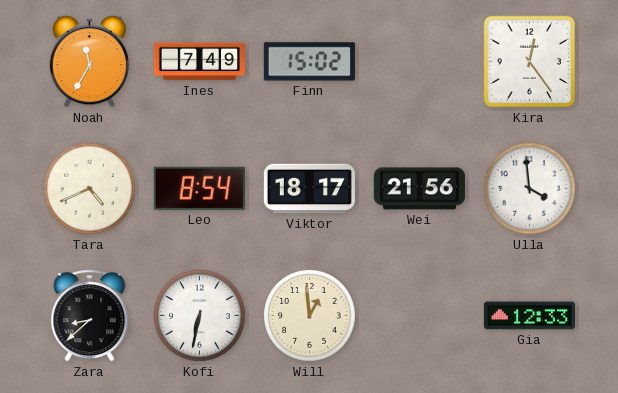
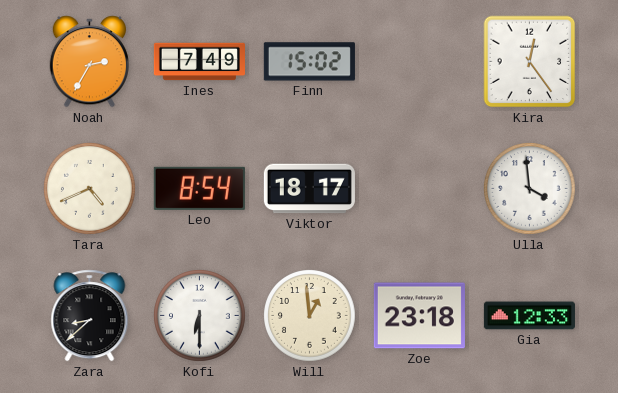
Noah: 11:35 -> 2:35 (89, 62)
Wei: 21:56 -> none (419, 189)
Kofi: 6:32 -> 6:30 (200, 316)
Zoe: none -> 23:18 (419, 316)
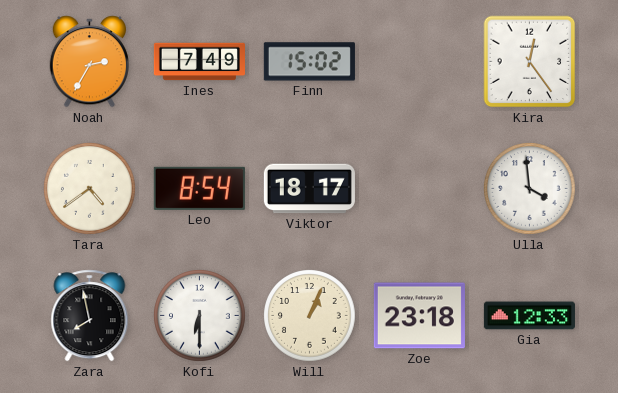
Tara: 4:41 -> 4:39 (90, 189)
Zara: 8:38 -> 7:58 (90, 316)
Will: 12:59 -> 1:04 (310, 316)
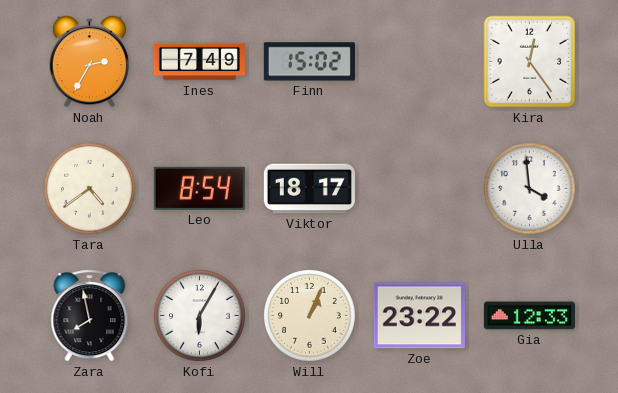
Kofi: 6:30 -> 6:05 (200, 316)
Zoe: 23:18 -> 23:22 (419, 316)
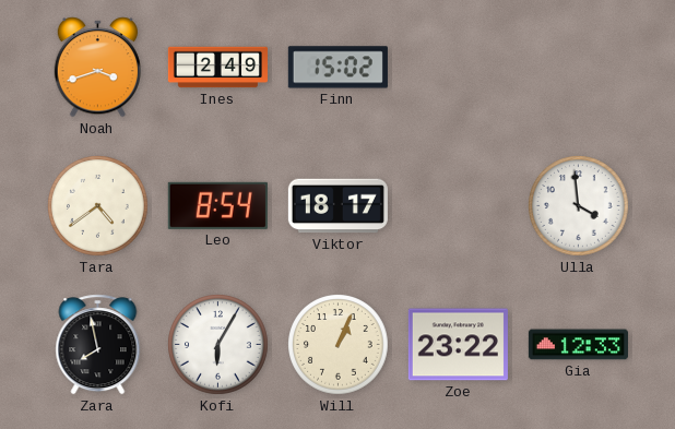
Noah: 2:35 -> 3:42 (97, 68)
Ines: 7:49 -> 2:49 (217, 68)
Kira: 12:24 -> none (530, 62)
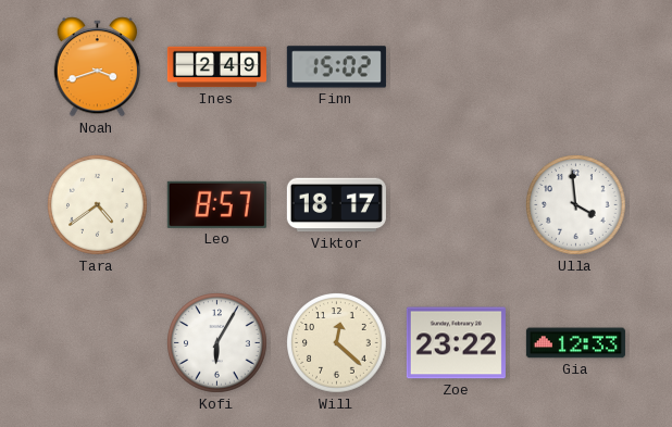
Leo: 8:54 -> 8:57 (216, 204)
Zara: 7:58 -> none (98, 345)
Will: 1:04 -> 12:22 (337, 343)
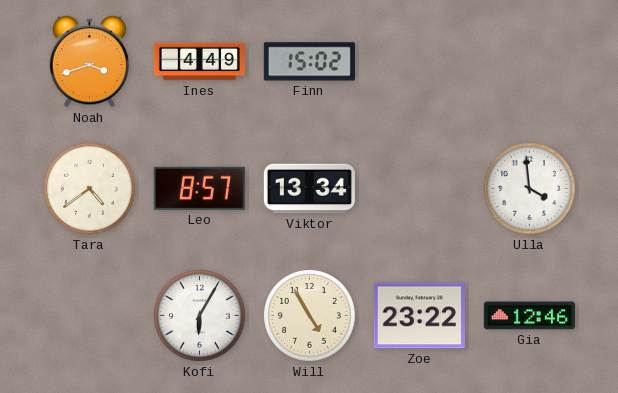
Ines: 2:49 -> 4:49 (199, 62)
Viktor: 18:17 -> 13:34 (309, 189)
Will: 12:22 -> 4:55 (310, 316)
Gia: 12:33 -> 12:46 (529, 316)
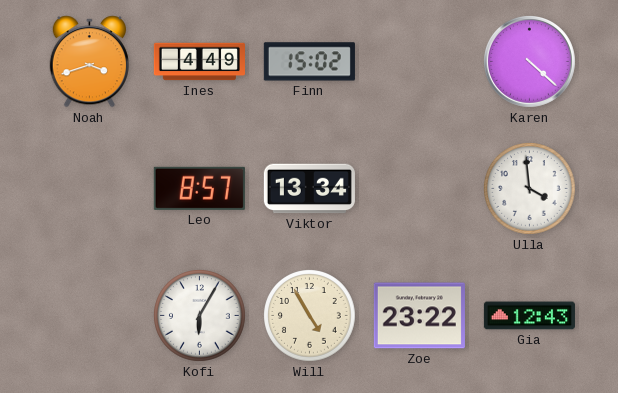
Karen: none -> 4:22 (530, 62)
Tara: 4:39 -> none (90, 189)
Gia: 12:46 -> 12:43 (529, 316)
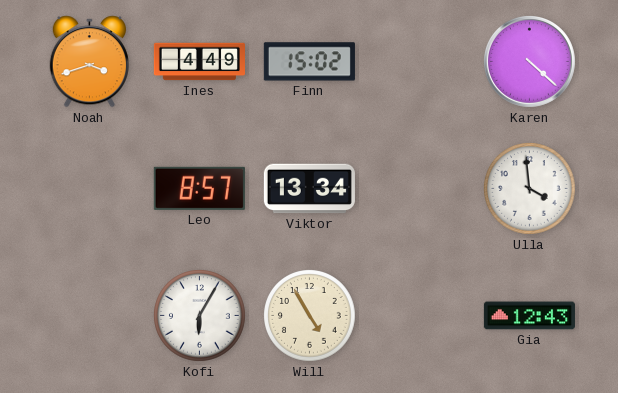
Zoe: 23:22 -> none (419, 316)
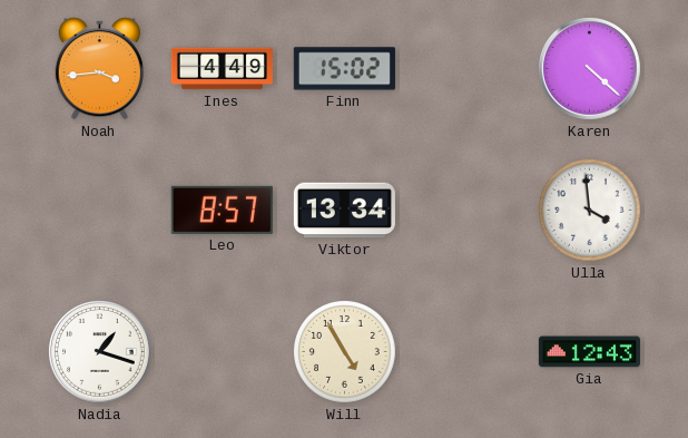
Noah: 3:42 -> 3:44 (99, 69)
Nadia: none -> 1:18 (100, 352)
Kofi: 6:05 -> none (200, 316)
